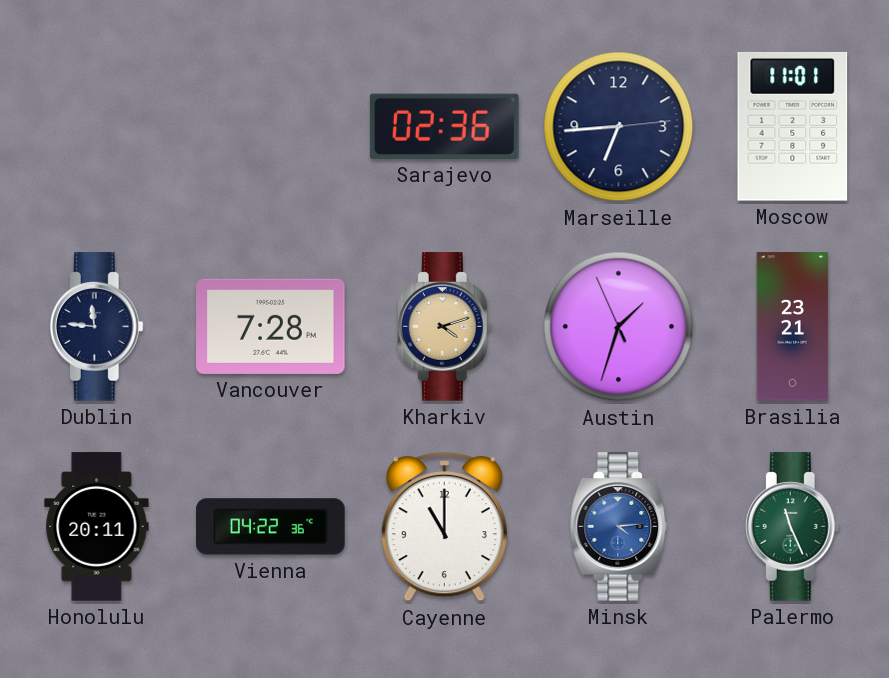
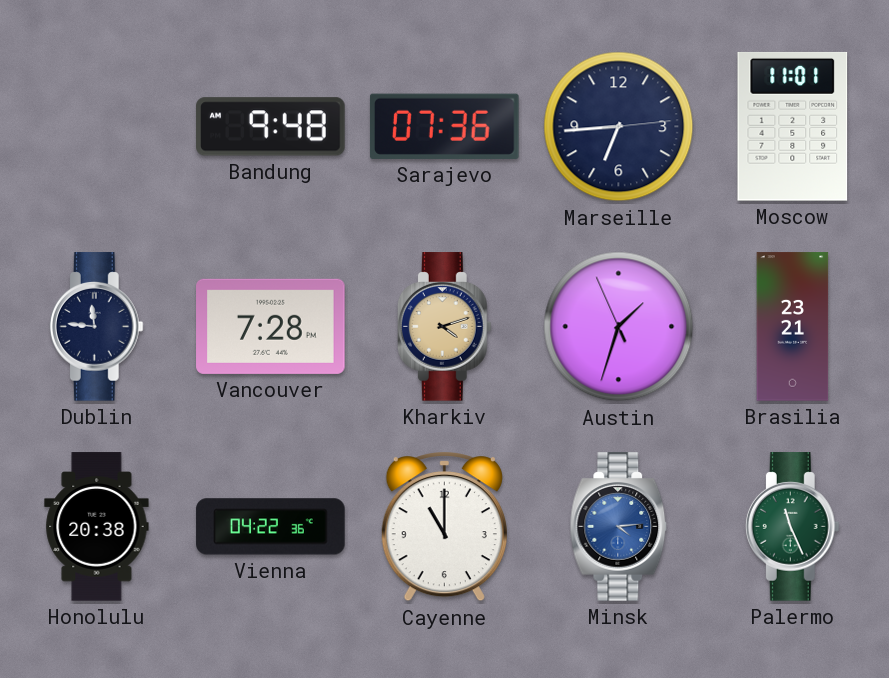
Bandung: none -> 9:48 (271, 127)
Sarajevo: 02:36 -> 07:36 (444, 126)
Honolulu: 20:11 -> 20:38 (97, 527)
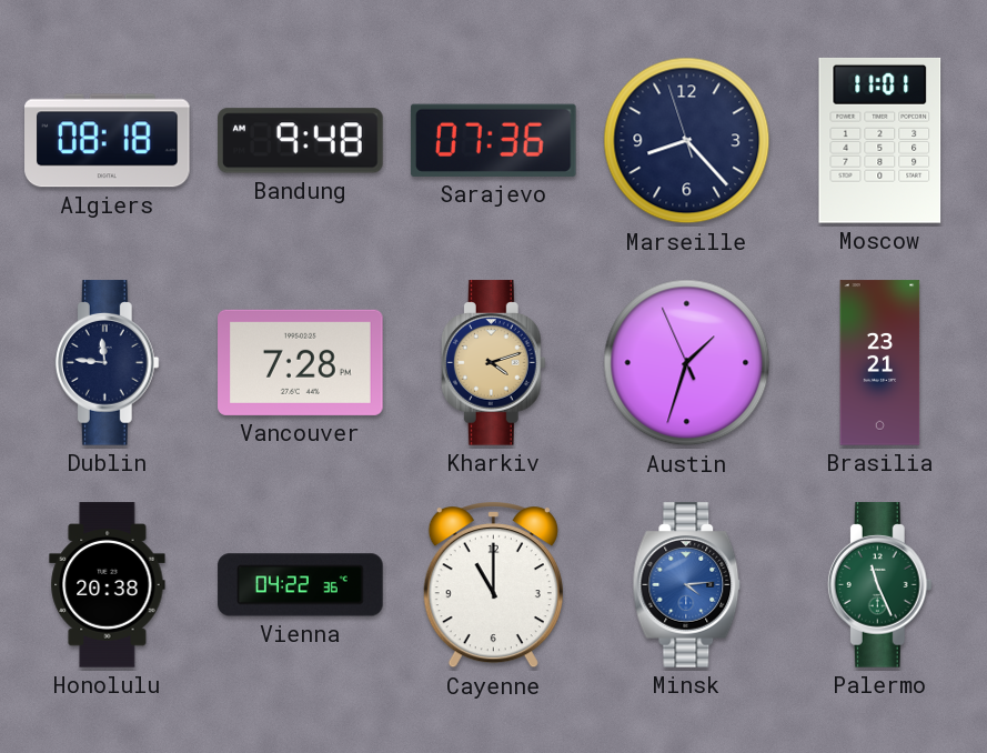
Algiers: none -> 08:18 (108, 141)
Marseille: 6:44 -> 8:22 (687, 141)
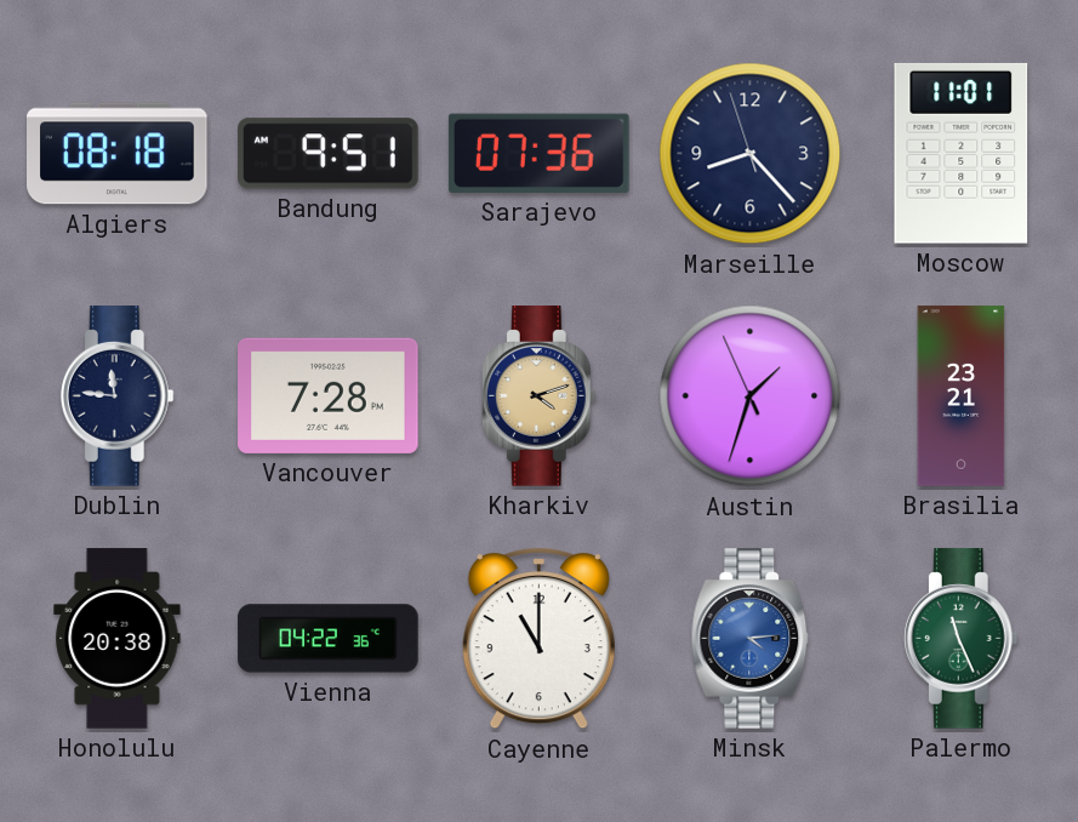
Bandung: 9:48 -> 9:51 (329, 154)
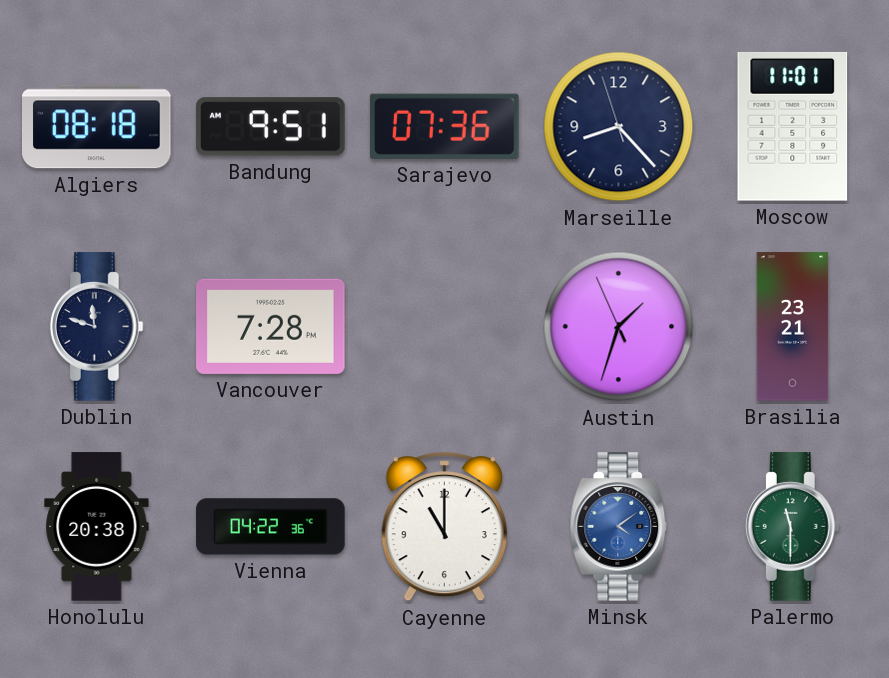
Dublin: 11:46 -> 11:48 (96, 327)
Kharkiv: 4:12 -> none (538, 396)
Minsk: 4:14 -> 4:09 (619, 527)
Palermo: 11:26 -> 11:30 (792, 527)
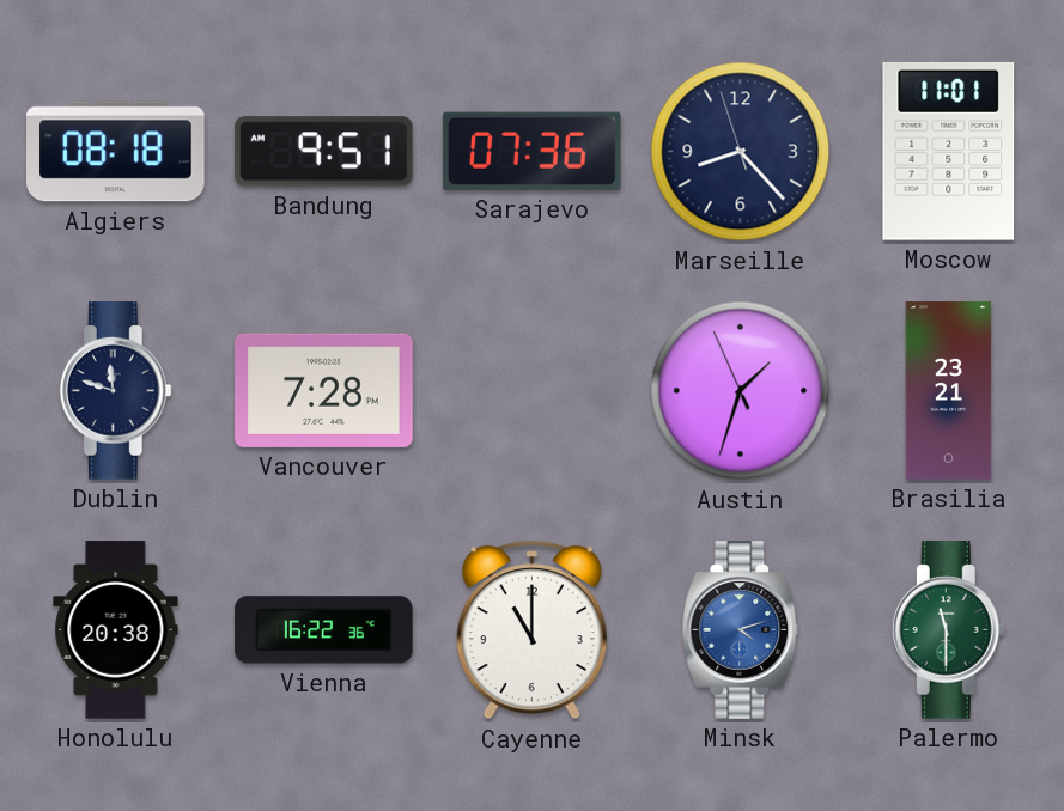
Vienna: 04:22 -> 16:22 (324, 630)
Minsk: 4:09 -> 4:12 (741, 630)
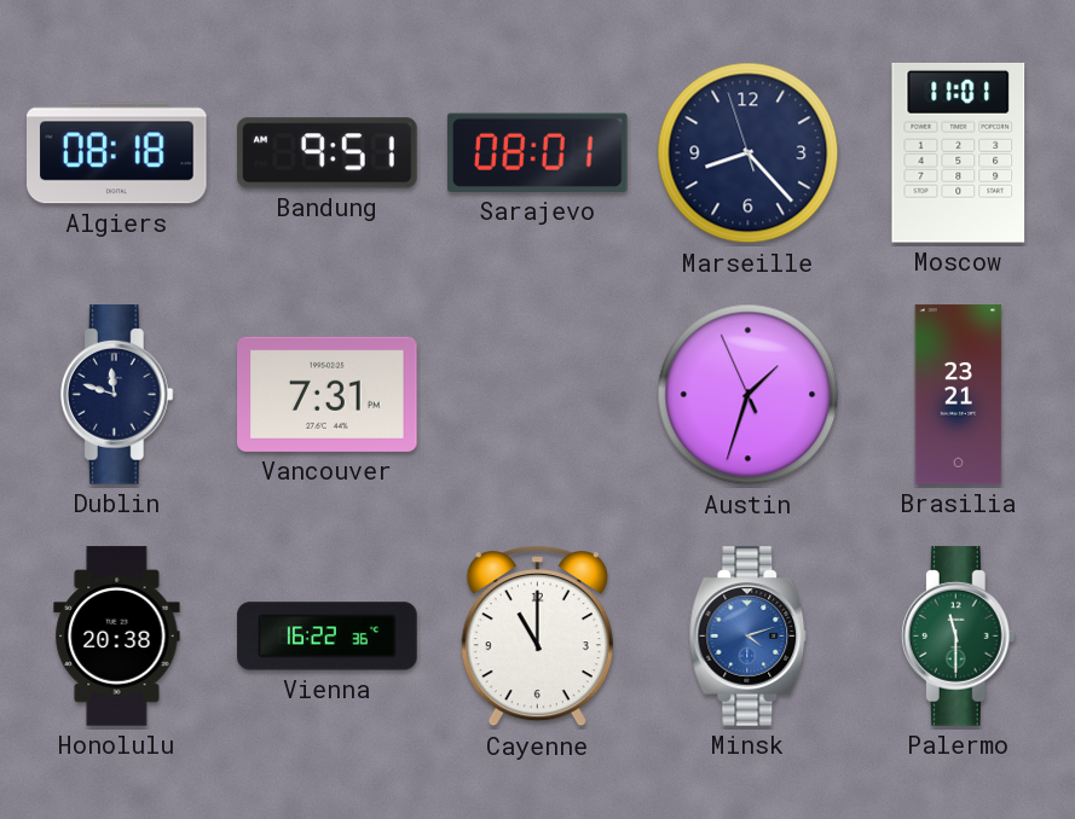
Sarajevo: 07:36 -> 08:01 (537, 152)
Vancouver: 7:28 -> 7:31 (328, 394)
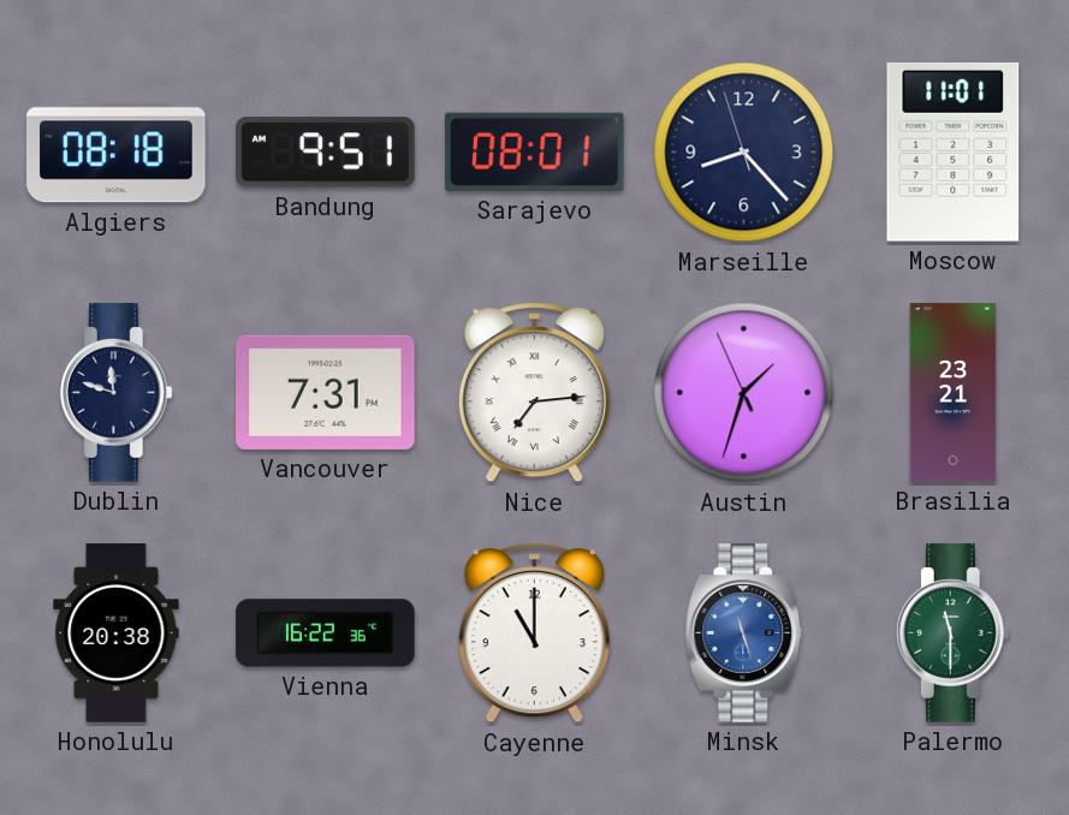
Nice: none -> 7:14 (534, 393)
Minsk: 4:12 -> 11:27 (744, 633)
